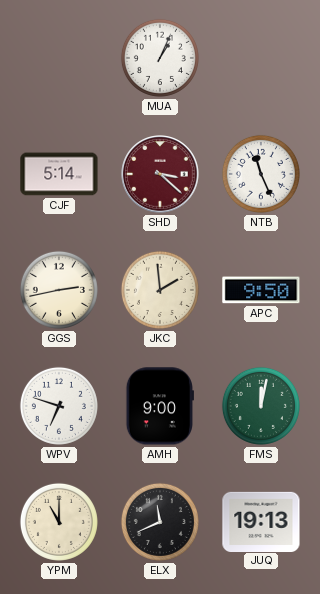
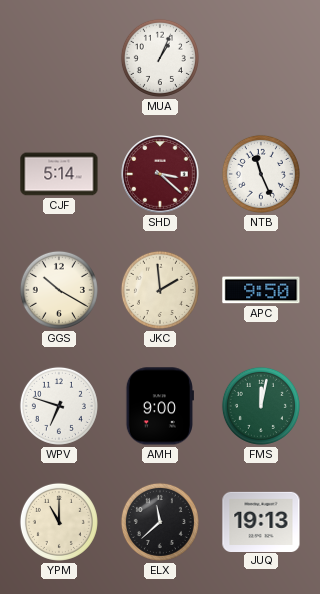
GGS: 2:43 -> 10:20 (59, 290)
ELX: 11:41 -> 11:38 (160, 522)
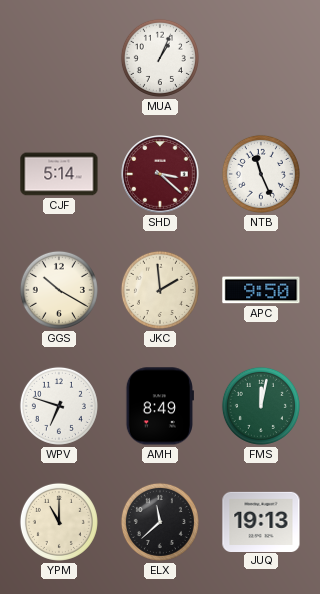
AMH: 9:00 -> 8:49 (160, 406)
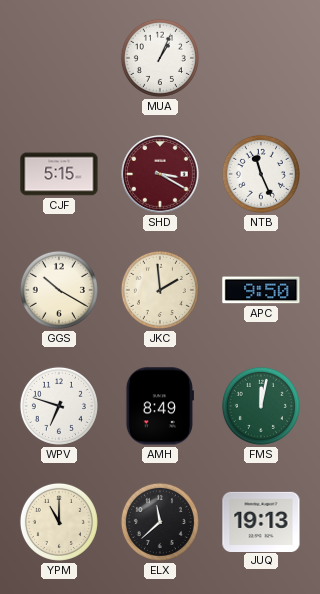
CJF: 5:14 -> 5:15 (59, 174)
SHD: 3:22 -> 3:20 (160, 174)
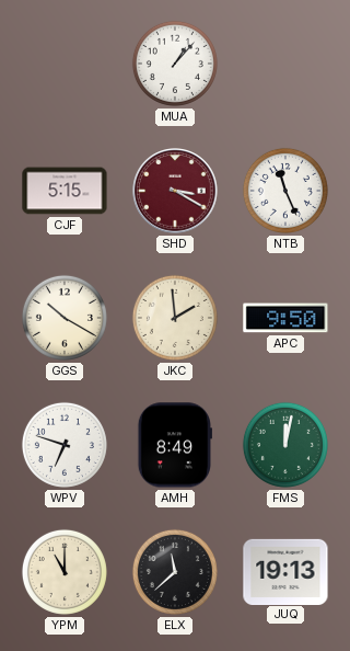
MUA: 1:04 -> 1:07 (175, 64)
